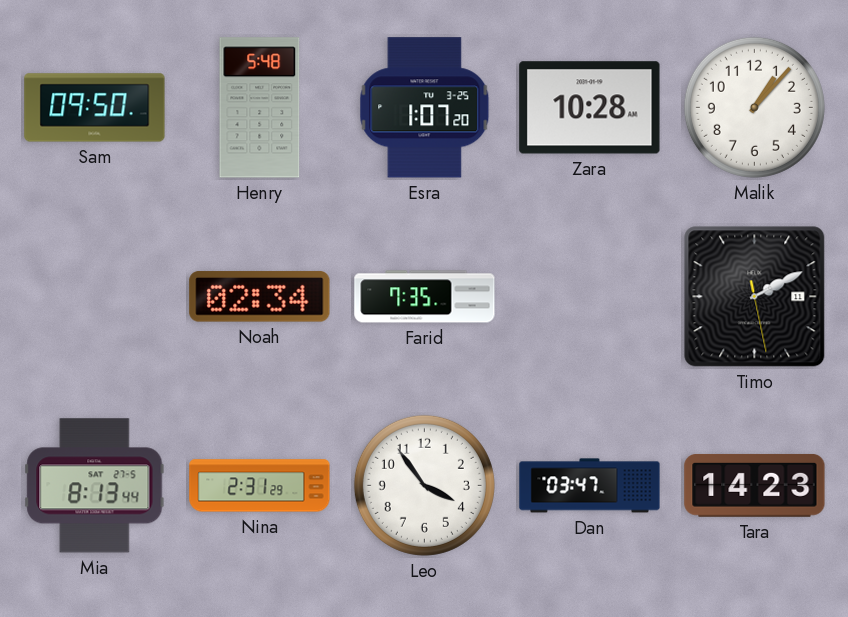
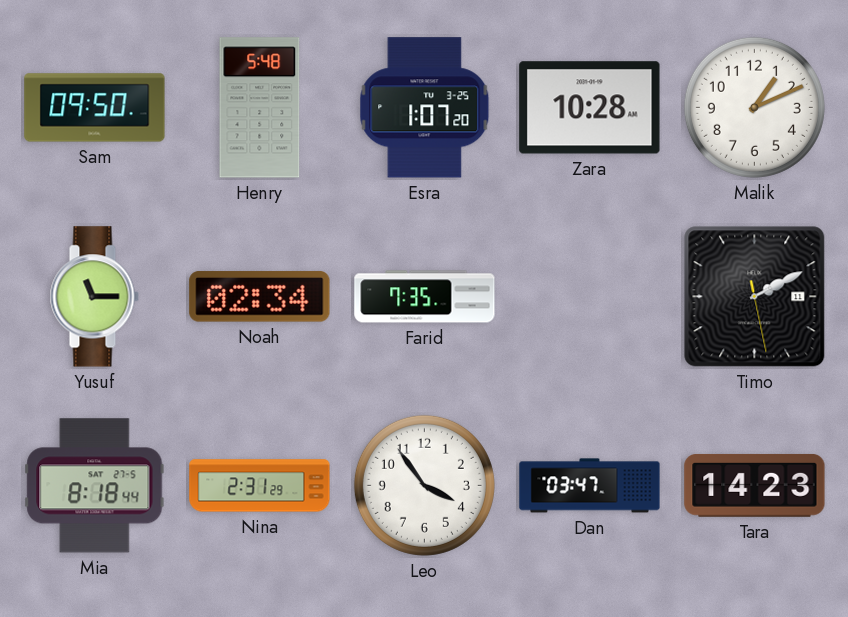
Malik: 1:07 -> 1:11 (754, 107)
Yusuf: none -> 11:15 (94, 297)
Mia: 8:13 -> 8:18 (95, 486)
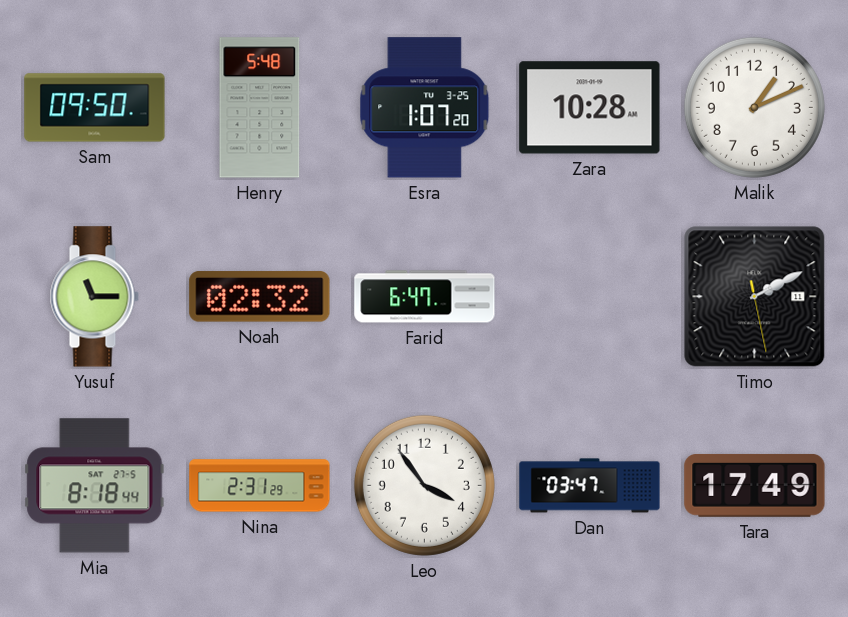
Noah: 02:34 -> 02:32 (260, 297)
Farid: 7:35 -> 6:47 (425, 297)
Tara: 14:23 -> 17:49 (755, 485)
